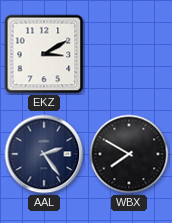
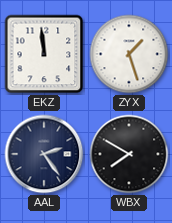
EKZ: 3:10 -> 11:59 (44, 54)
ZYX: none -> 1:27 (129, 54)
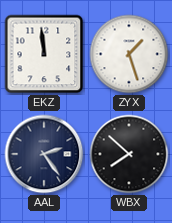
WBX: 7:50 -> 7:52 (129, 154)
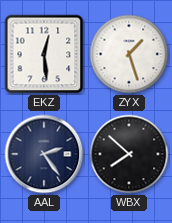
EKZ: 11:59 -> 12:29 (44, 54)
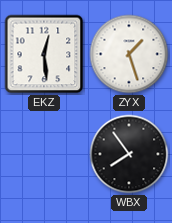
AAL: 2:24 -> none (44, 154)
WBX: 7:52 -> 7:54 (129, 154)
